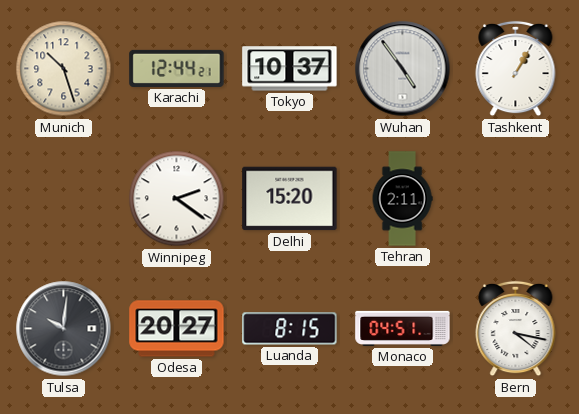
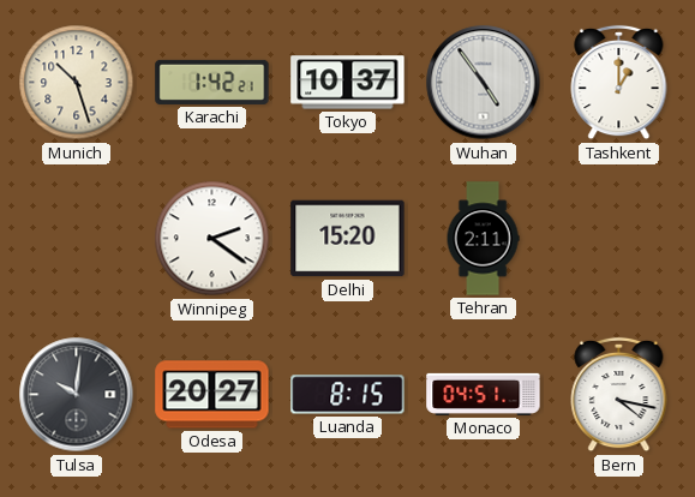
Karachi: 12:44 -> 1:42 (212, 82)
Tashkent: 1:05 -> 1:00 (619, 83)
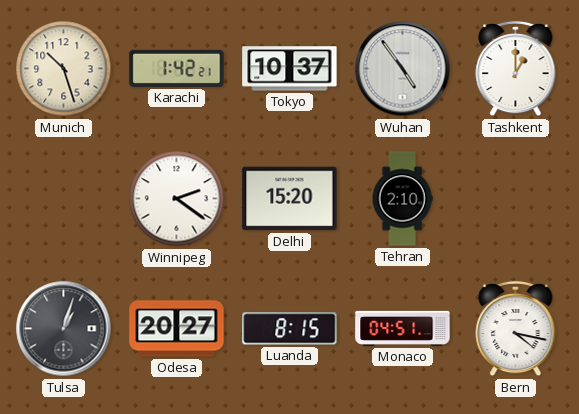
Tehran: 2:11 -> 2:10 (402, 199)
Tulsa: 10:01 -> 1:03 (64, 329)
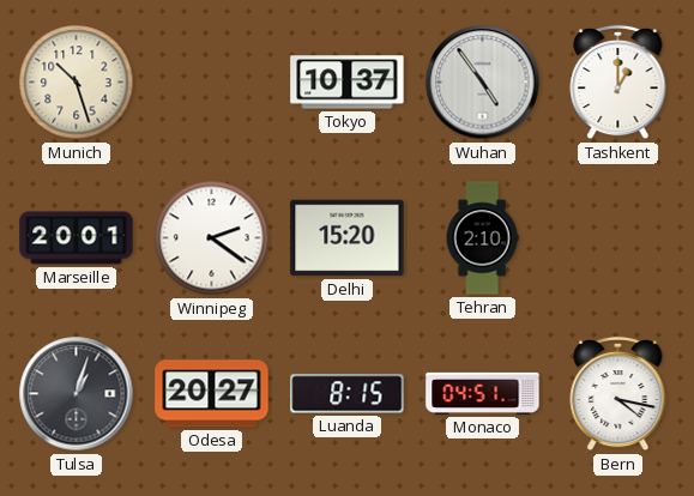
Karachi: 1:42 -> none (177, 68)
Marseille: none -> 20:01 (77, 238)
